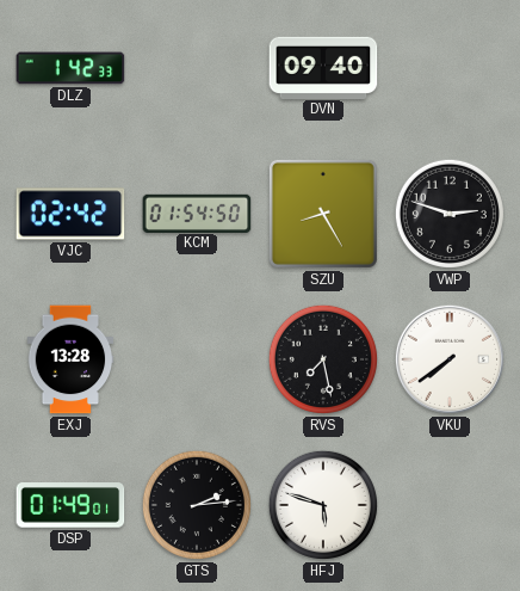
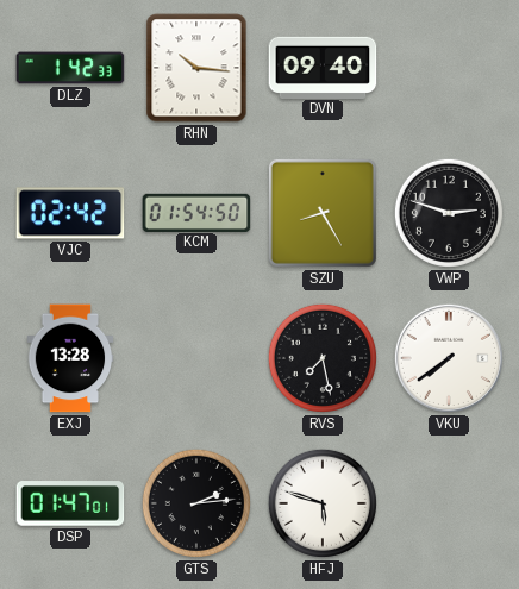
RHN: none -> 10:16 (196, 68)
DSP: 01:49 -> 01:47 (70, 503)
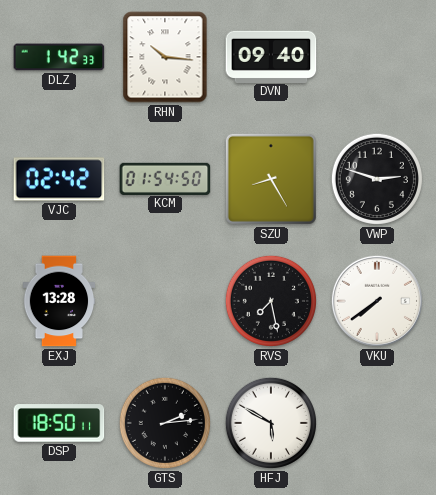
DSP: 01:47 -> 18:50 (59, 423)
HFJ: 5:48 -> 5:50 (271, 423)
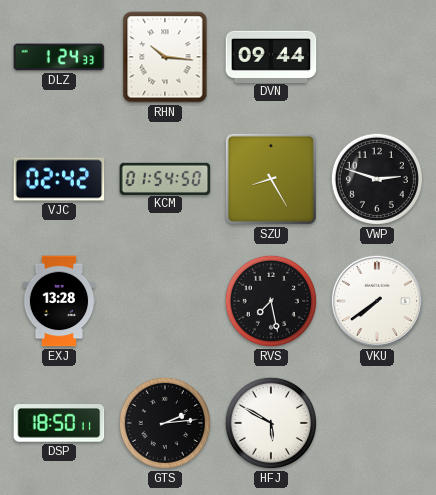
DLZ: 1:42 -> 1:24 (59, 57)
DVN: 09:40 -> 09:44 (271, 56)
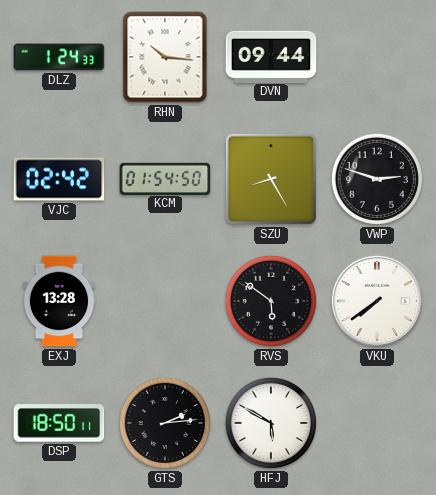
RVS: 7:28 -> 5:51 (271, 301)
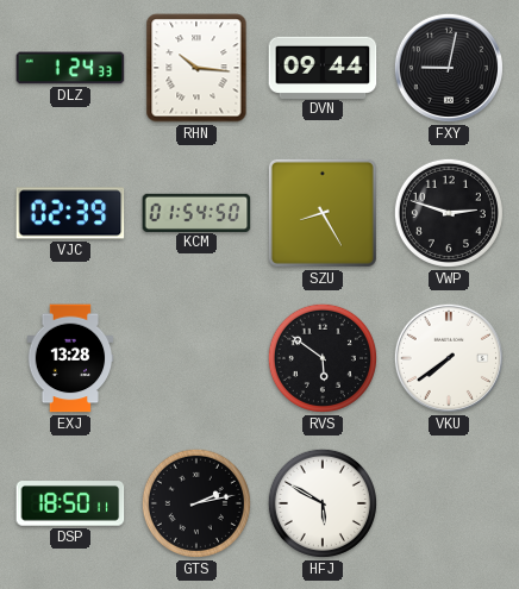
FXY: none -> 9:02 (449, 68)
VJC: 02:42 -> 02:39 (70, 213)
GTS: 2:14 -> 2:13 (196, 503)
